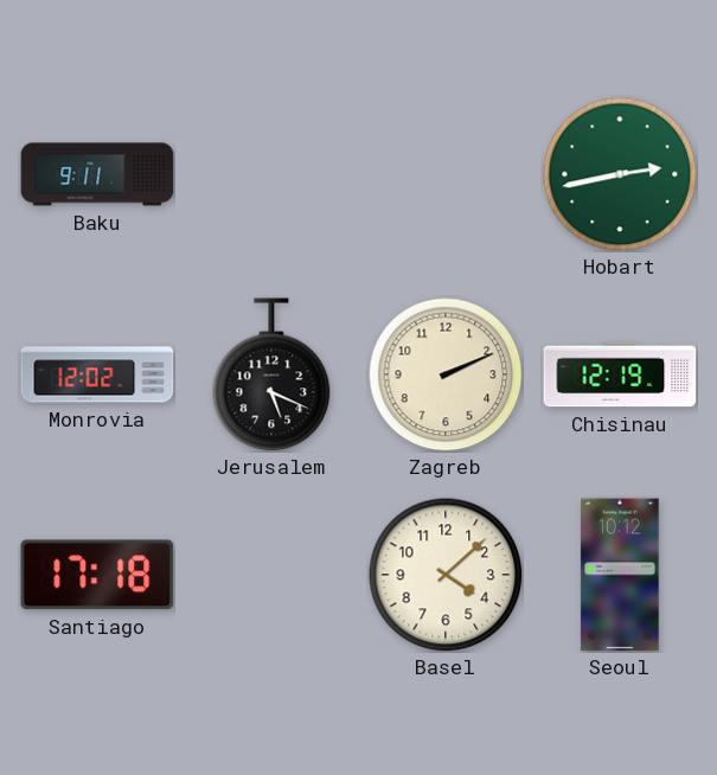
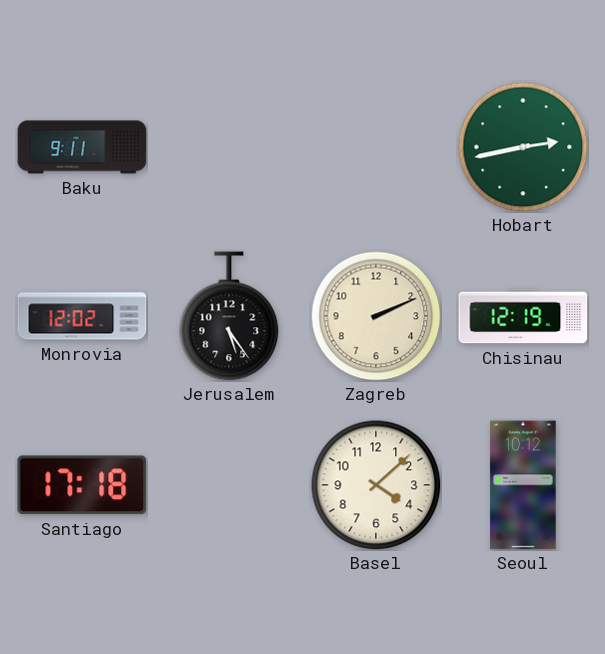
Jerusalem: 5:19 -> 5:24 (229, 316)
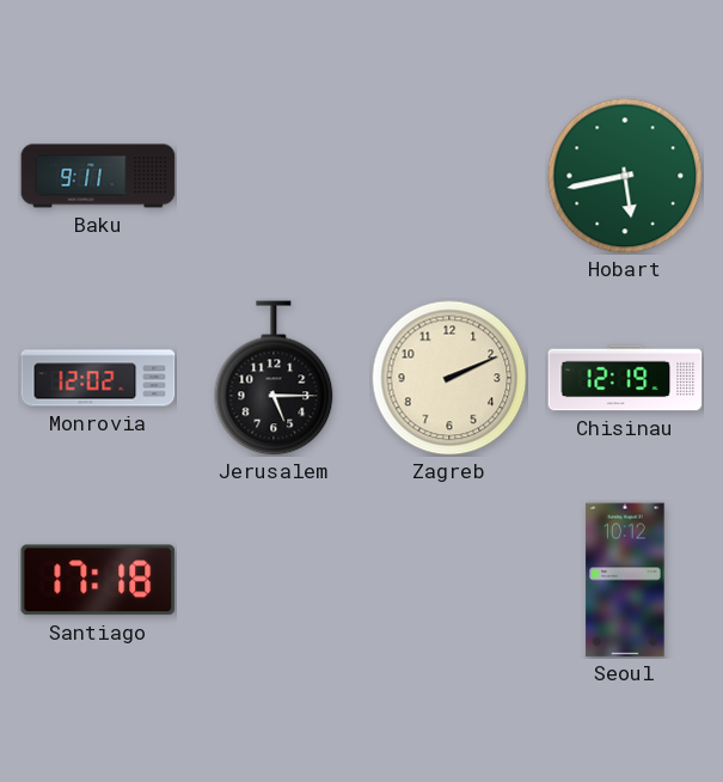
Hobart: 2:43 -> 5:43 (625, 176)
Jerusalem: 5:24 -> 5:15 (274, 378)
Basel: 4:08 -> none (376, 485)
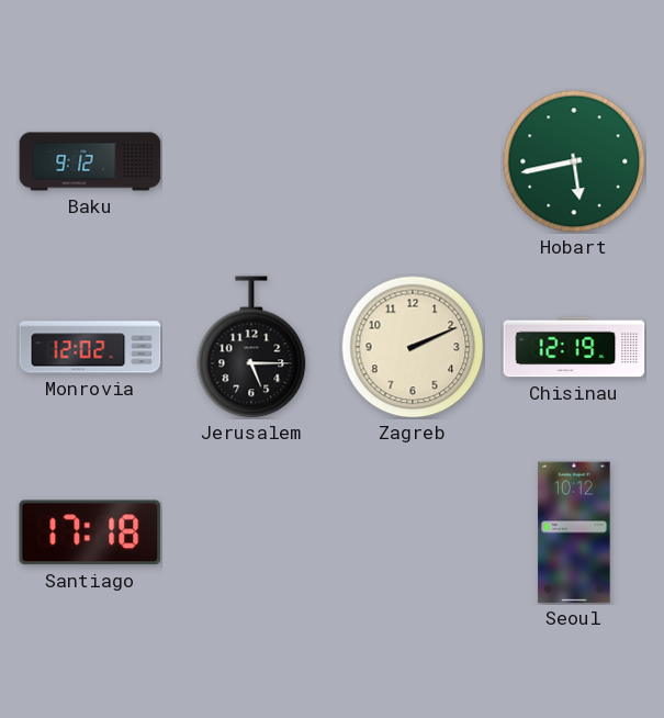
Baku: 9:11 -> 9:12 (90, 161)
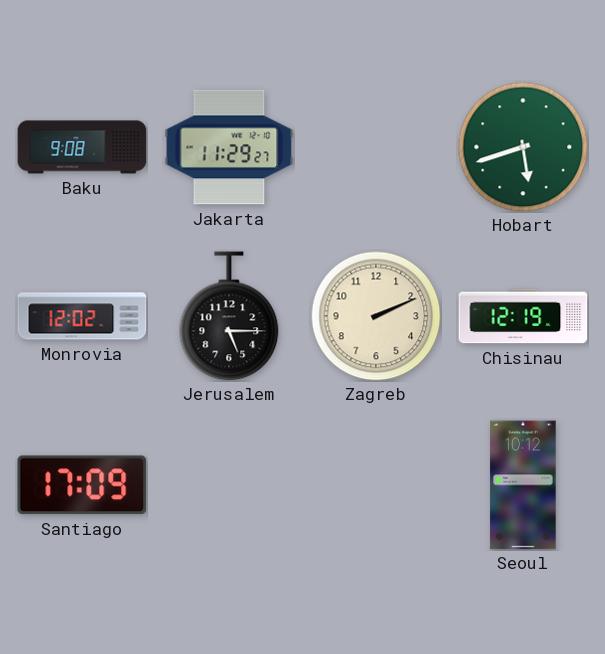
Baku: 9:12 -> 9:08 (82, 147)
Jakarta: none -> 11:29 (229, 147)
Hobart: 5:43 -> 5:42 (523, 147)
Santiago: 17:18 -> 17:09 (82, 485)
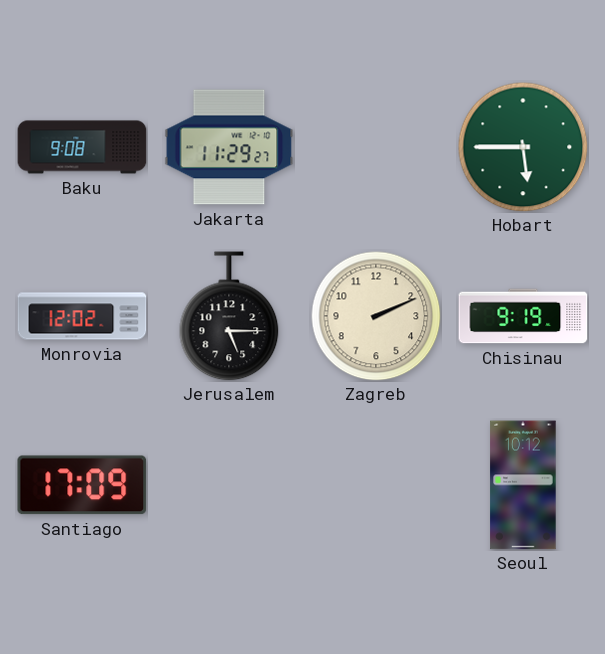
Hobart: 5:42 -> 5:45 (523, 147)
Chisinau: 12:19 -> 9:19 (523, 316)
